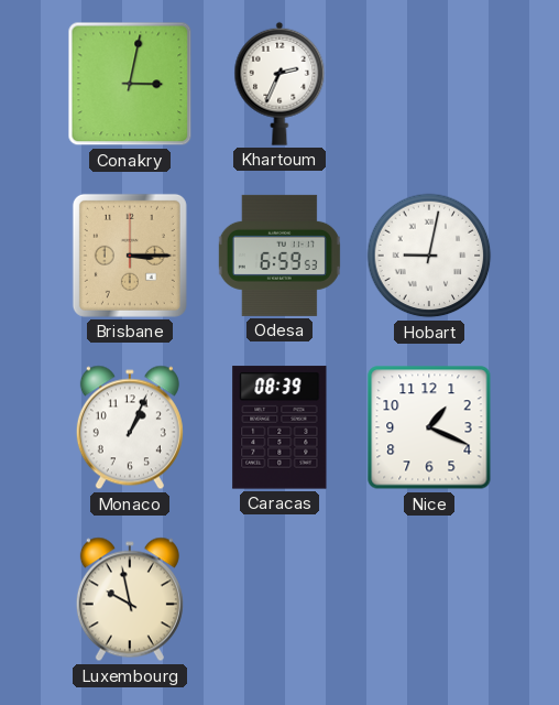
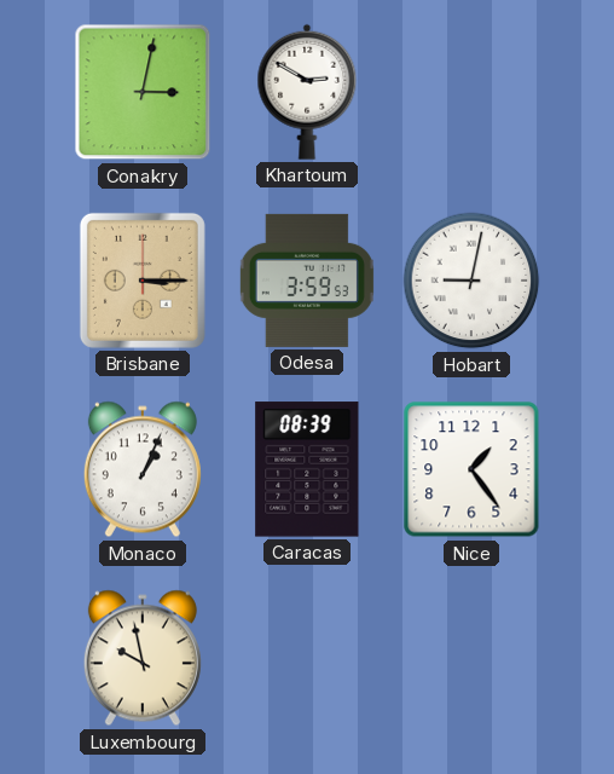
Khartoum: 2:34 -> 2:50 (307, 92)
Odesa: 6:59 -> 3:59 (307, 281)
Nice: 1:19 -> 1:24 (471, 469)
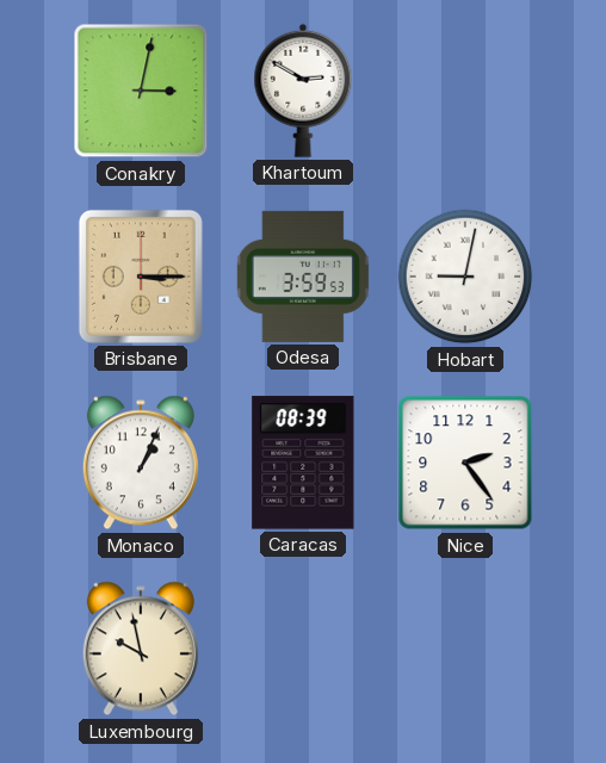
Nice: 1:24 -> 2:24 (465, 463)
